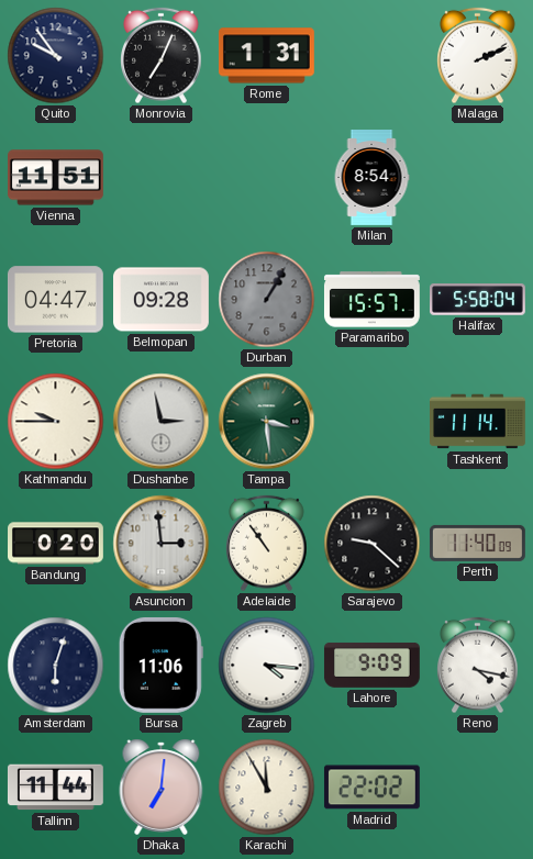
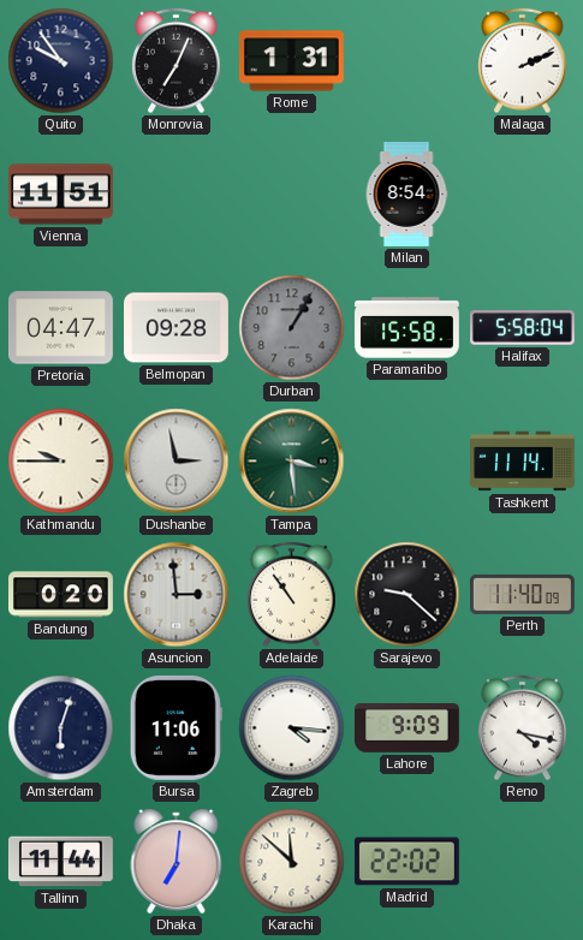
Paramaribo: 15:57 -> 15:58 (406, 328)
Karachi: 11:55 -> 11:52 (292, 862)
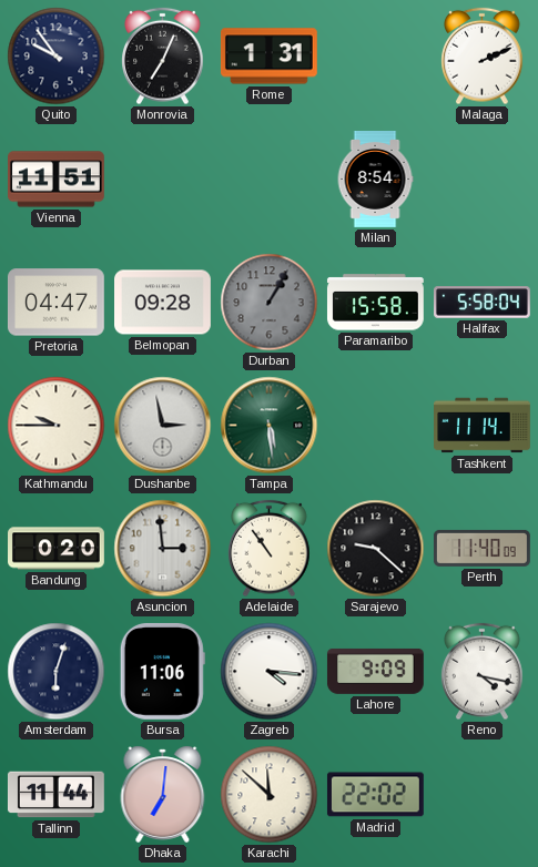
Tampa: 3:29 -> 5:29 (270, 426)
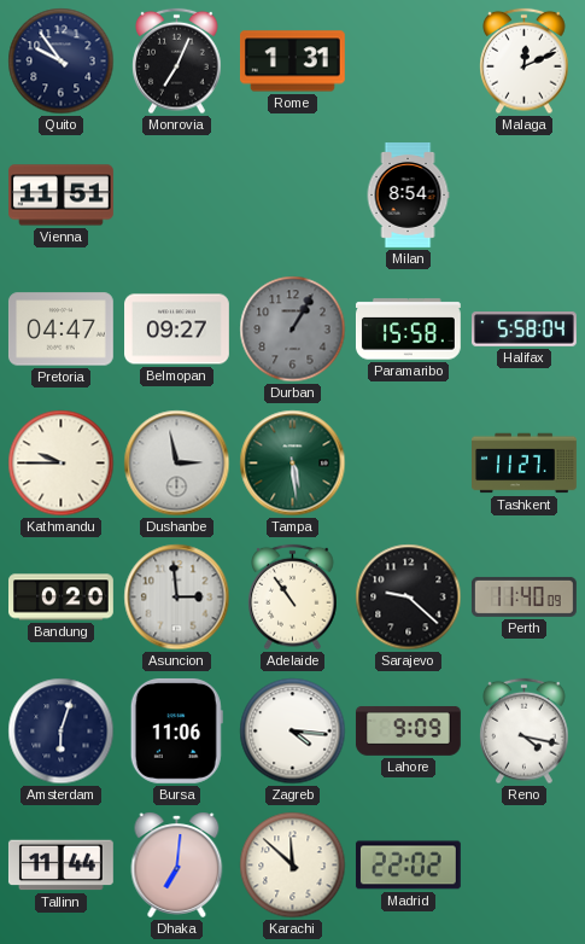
Malaga: 2:11 -> 12:11 (525, 62)
Belmopan: 09:28 -> 09:27 (177, 330)
Tashkent: 11:14 -> 11:27 (525, 464)
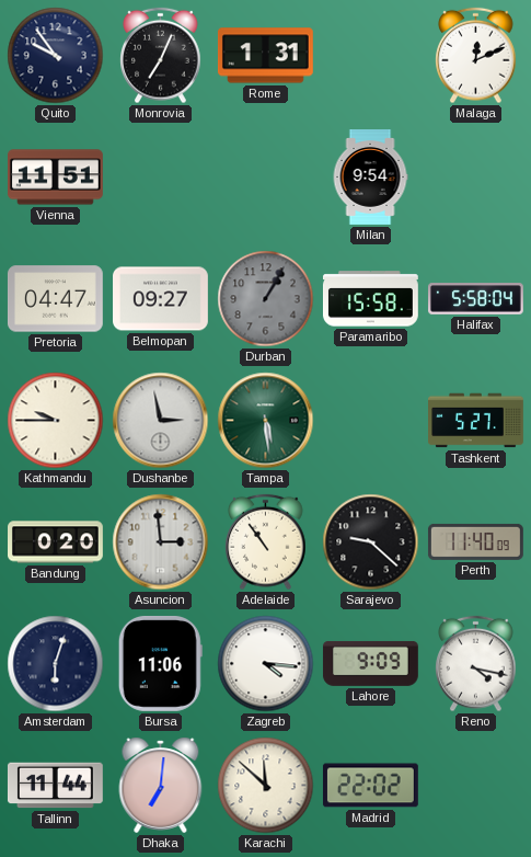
Milan: 8:54 -> 9:54 (370, 178)
Tashkent: 11:27 -> 5:27 (476, 421)
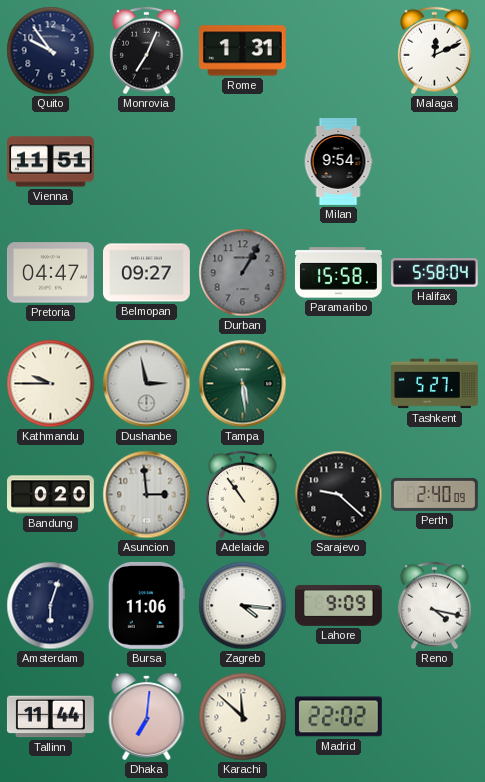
Perth: 11:40 -> 2:40 (435, 494)
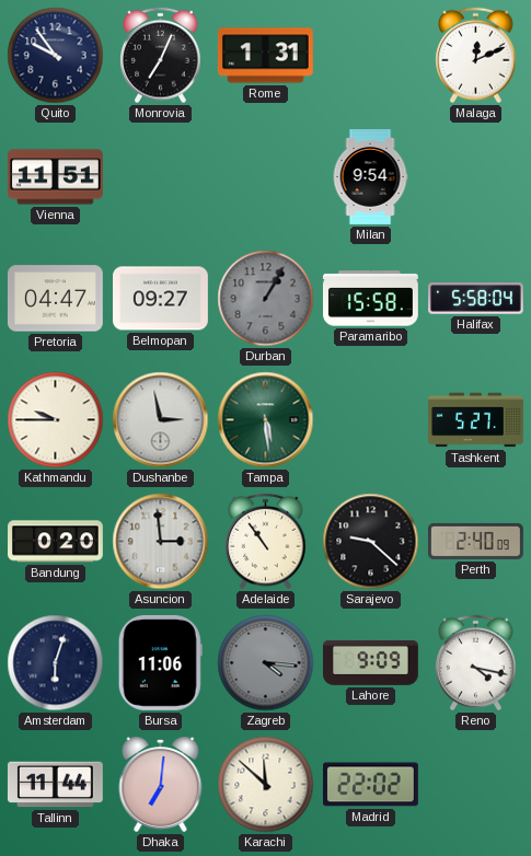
Zagreb dial: white -> grey (266, 663)
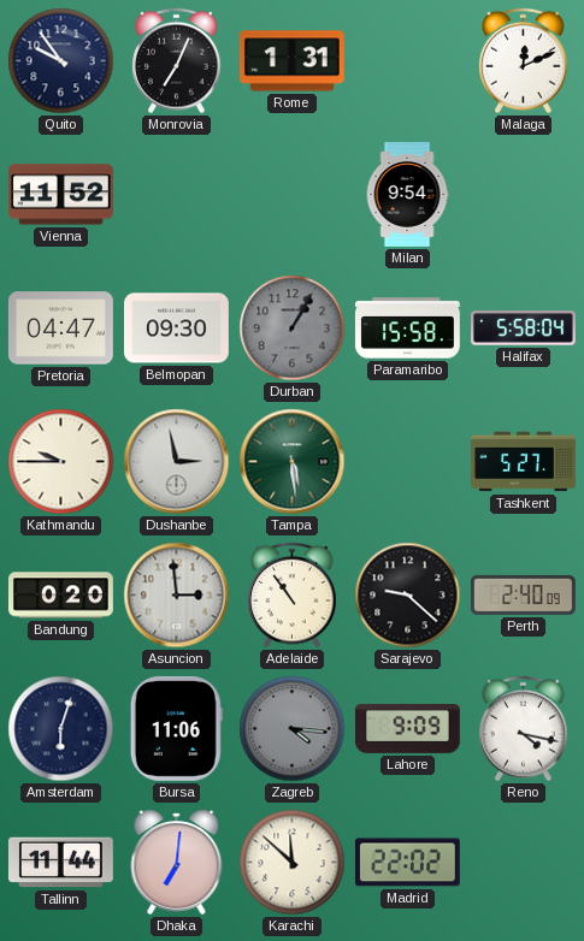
Vienna: 11:51 -> 11:52 (61, 195)
Belmopan: 09:27 -> 09:30 (177, 329)
